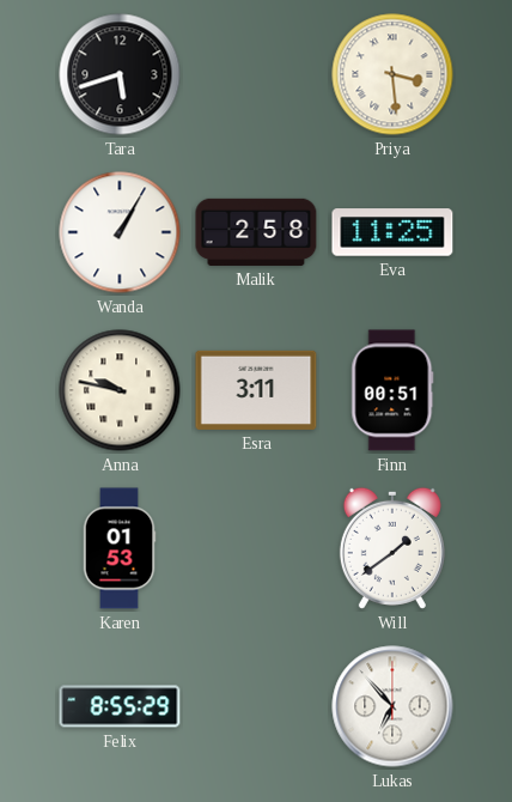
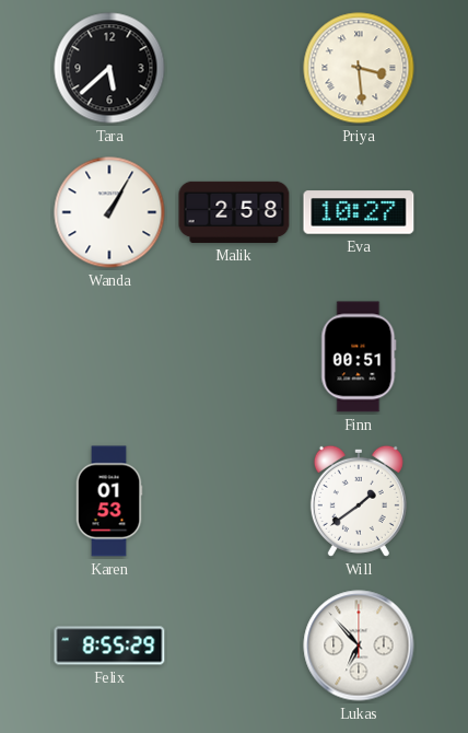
Tara: 5:42 -> 5:38 (109, 68)
Eva: 11:25 -> 10:27 (359, 212)
Anna: 9:47 -> none (120, 390)
Esra: 3:11 -> none (256, 390)
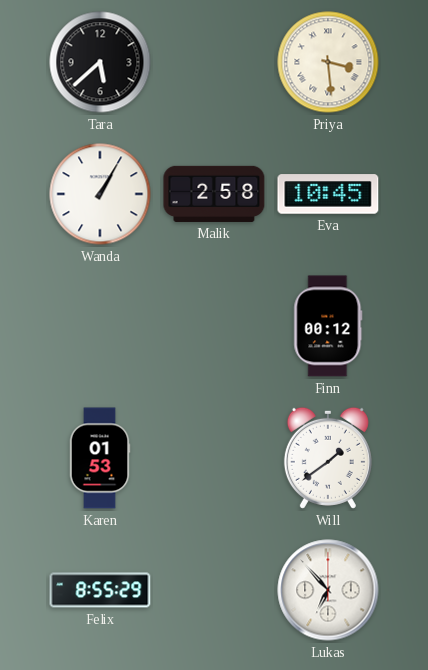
Eva: 10:27 -> 10:45 (328, 194)
Finn: 00:51 -> 00:12 (328, 326)
